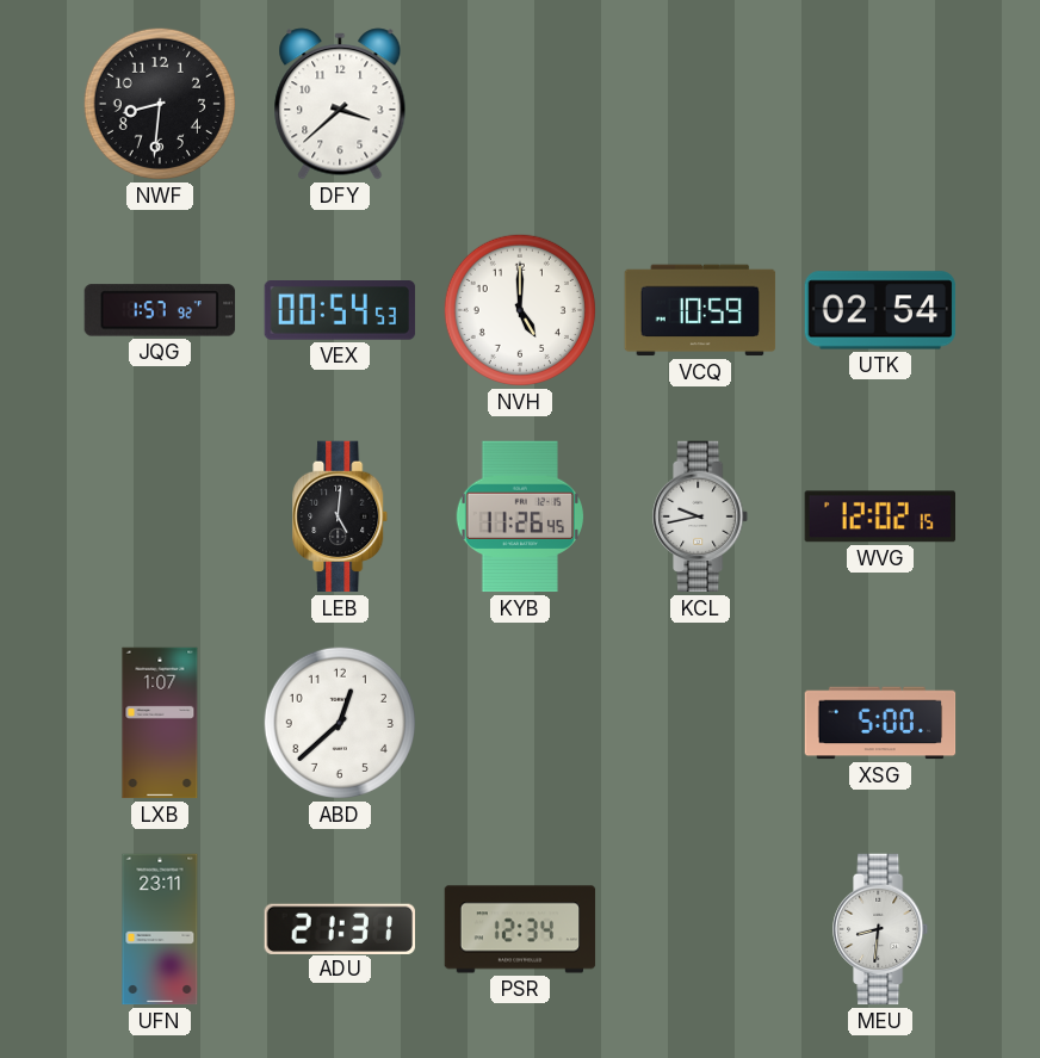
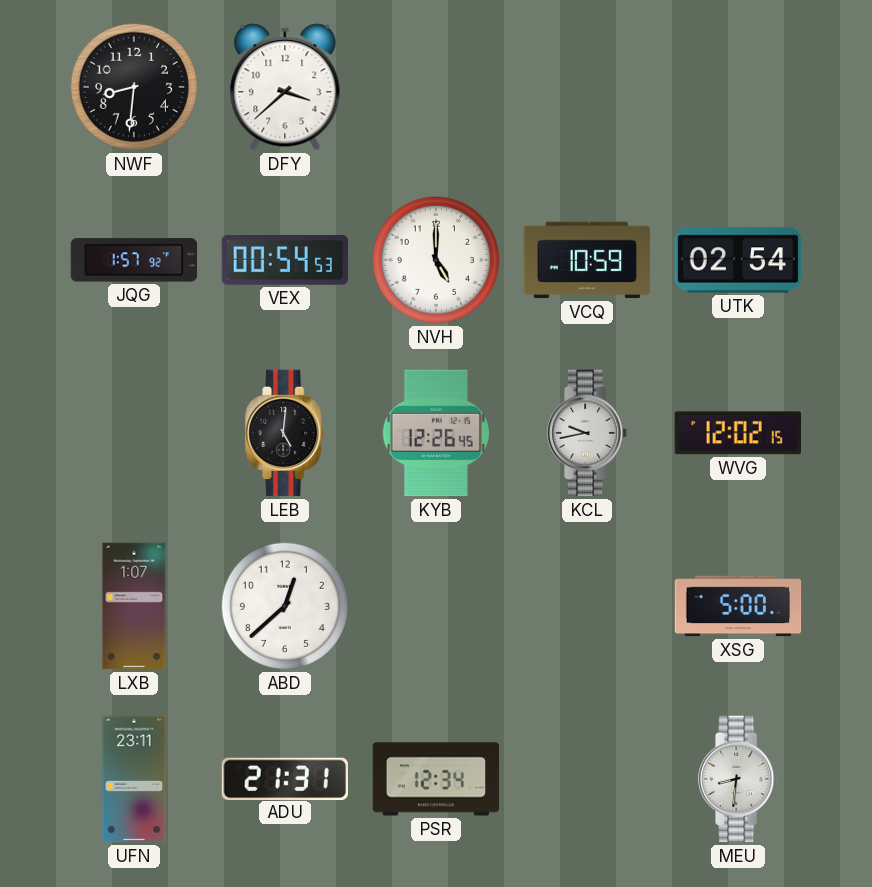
KYB: 11:26 -> 12:26 (435, 433)
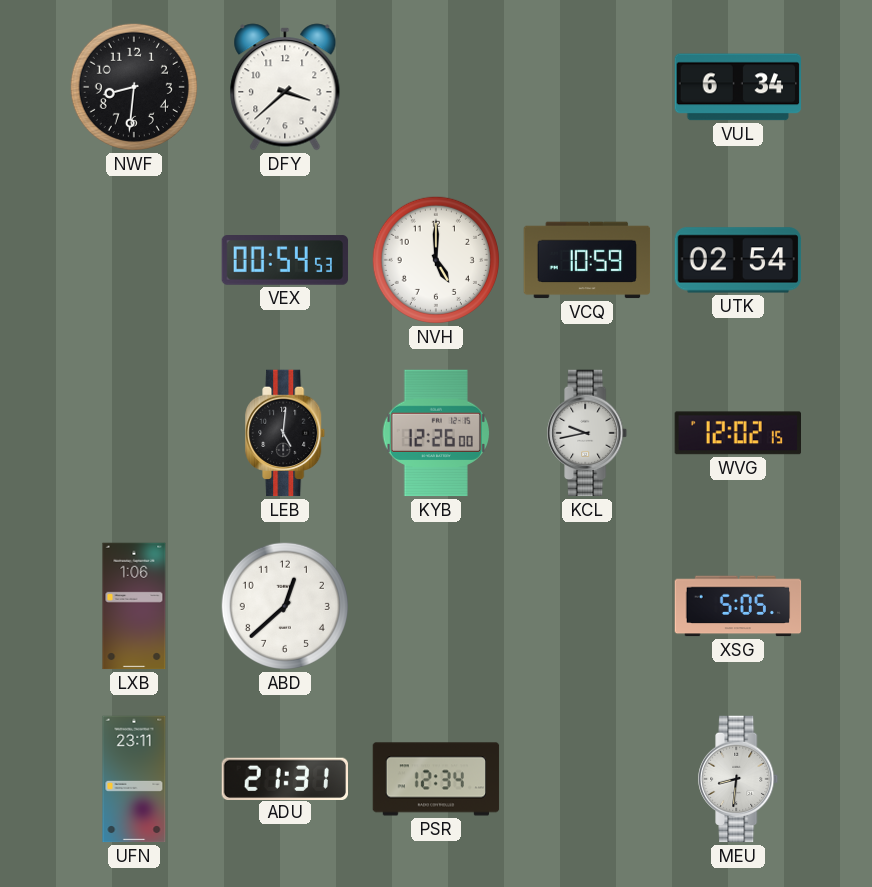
VUL: none -> 6:34 (738, 87)
JQG: 1:57 -> none (134, 260)
KYB: 12:26:45 -> 12:26:00 (435, 433)
LXB: 1:07 -> 1:06 (134, 606)
XSG: 5:00 -> 5:05 (738, 606)
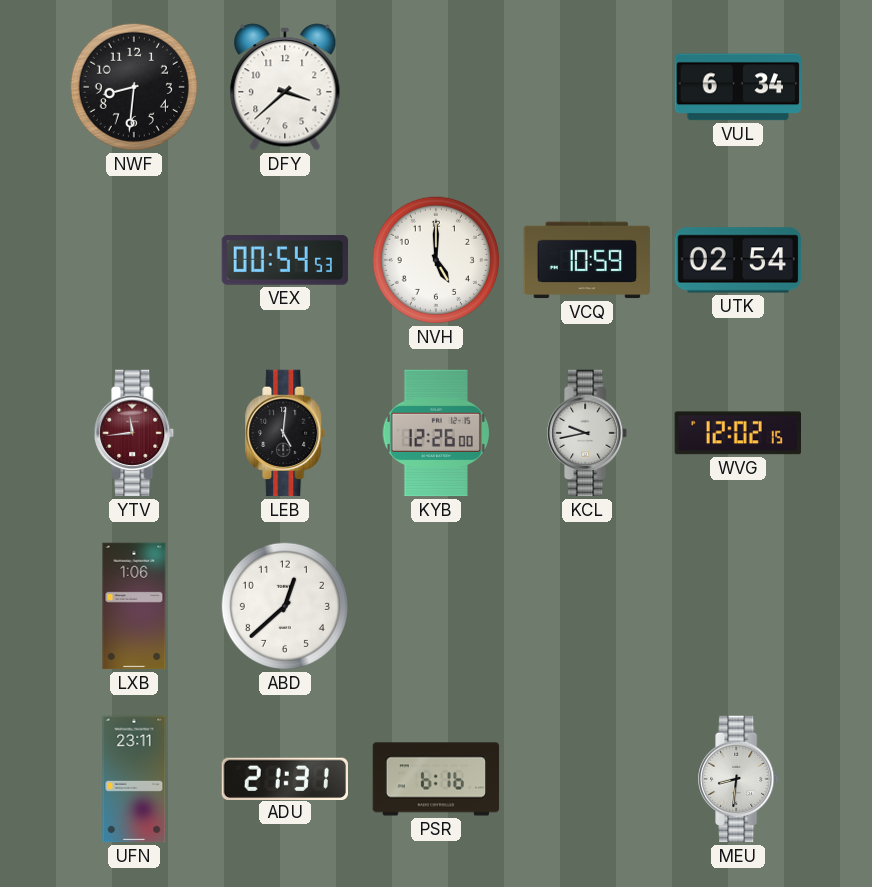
YTV: none -> 11:44 (135, 433)
XSG: 5:05 -> none (738, 606)
PSR: 12:34 -> 6:16 (436, 779)
